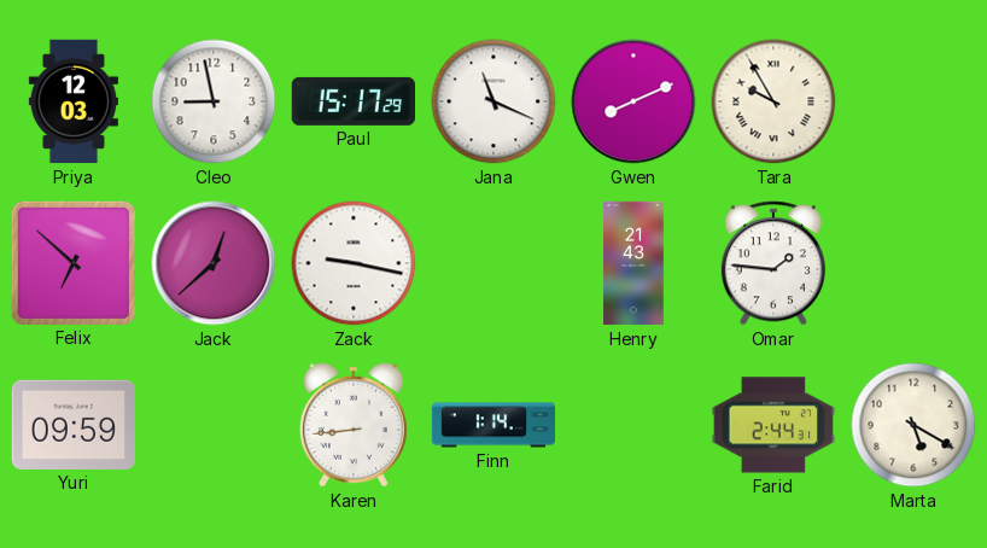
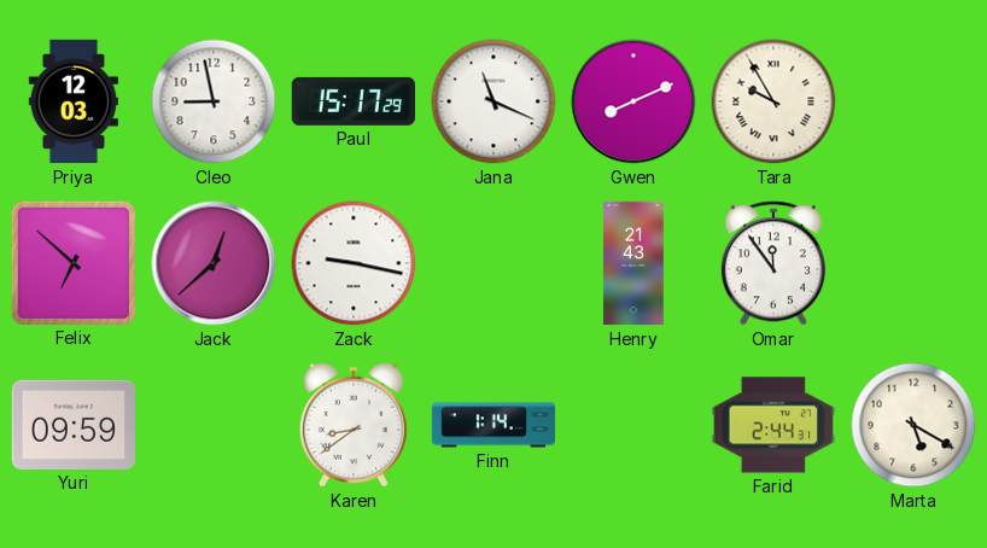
Omar: 1:46 -> 11:54 (773, 263)
Karen: 8:44 -> 8:39 (354, 425)
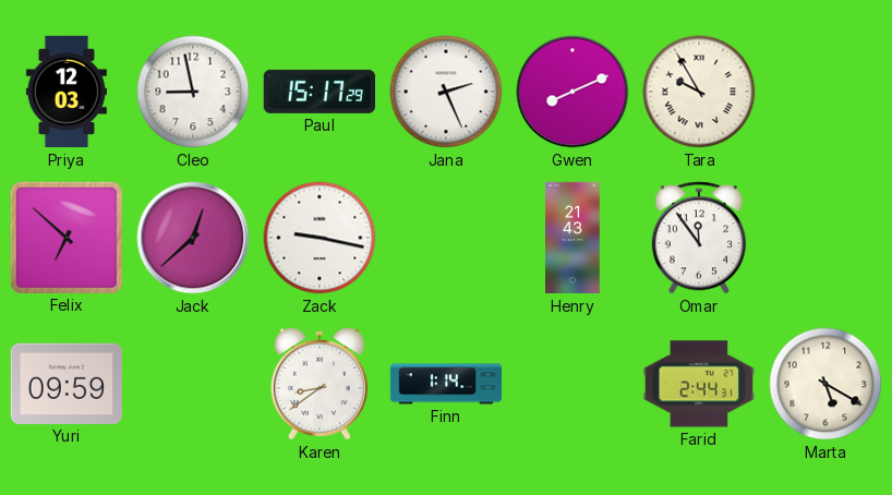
Jana: 11:19 -> 2:26 (446, 92)
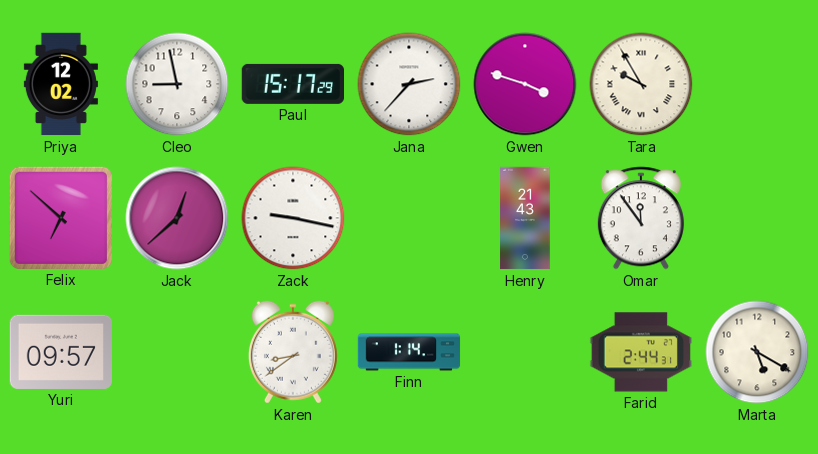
Priya: 12:03 -> 12:02 (61, 84)
Jana: 2:26 -> 2:37 (409, 84)
Gwen: 8:11 -> 3:48 (525, 84)
Yuri: 09:59 -> 09:57 (60, 352)
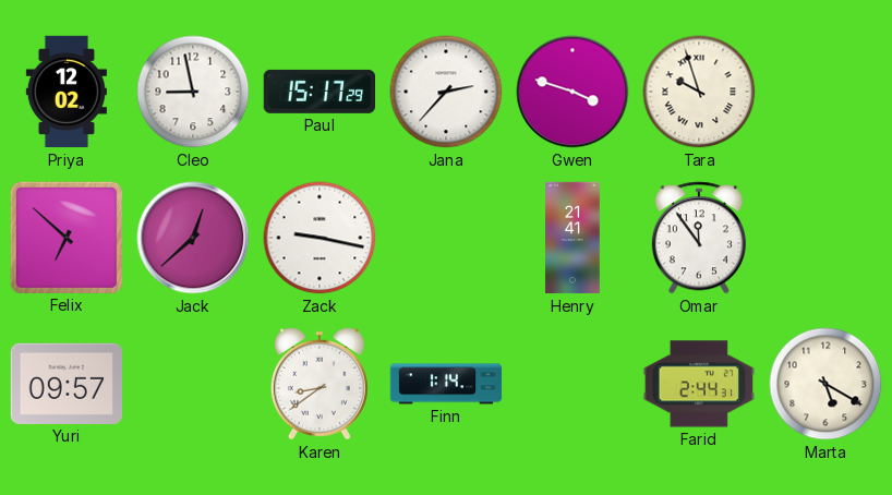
Tara: 9:55 -> 9:57 (699, 92)
Henry: 21:43 -> 21:41 (572, 238)
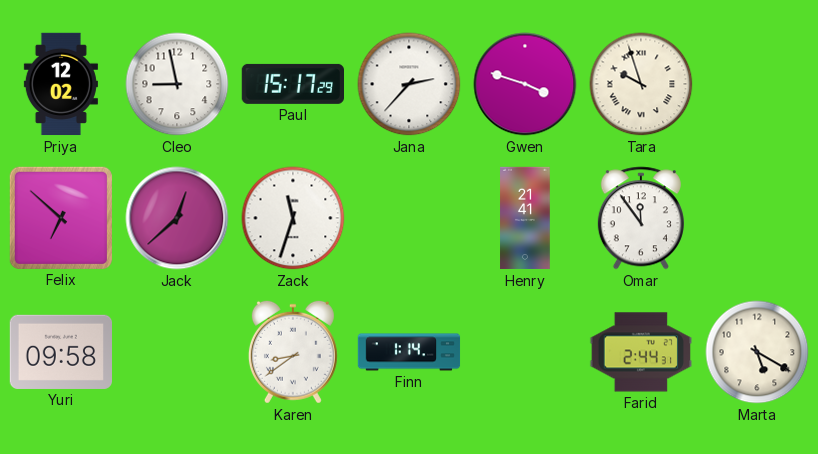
Zack: 9:17 -> 11:33 (293, 218)
Yuri: 09:57 -> 09:58 (60, 352)
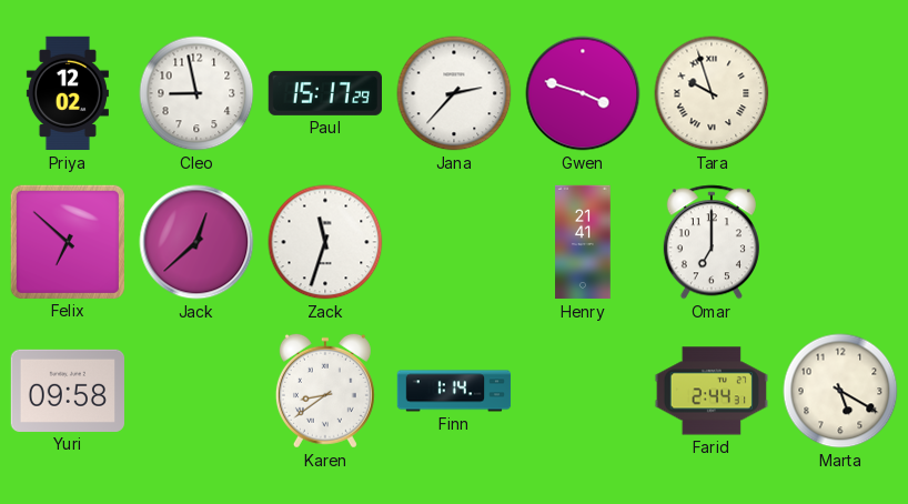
Omar: 11:54 -> 7:00 (712, 242)
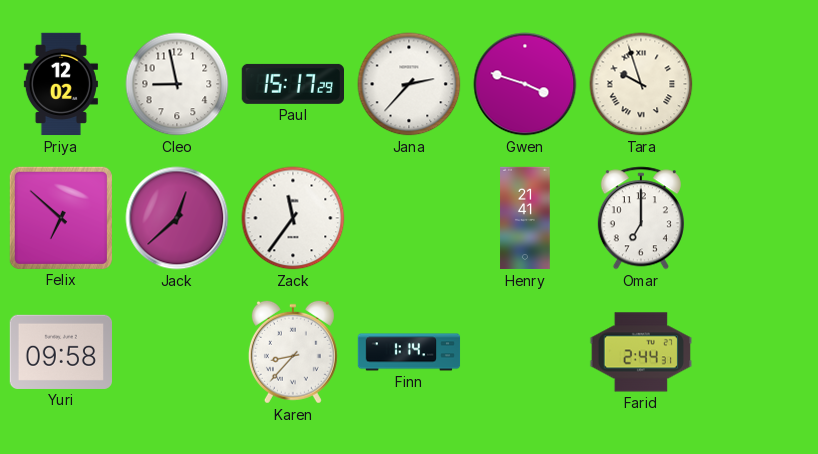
Zack: 11:33 -> 11:36 (293, 218)
Karen: 8:39 -> 8:37 (293, 352)
Marta: 5:20 -> none (840, 391)
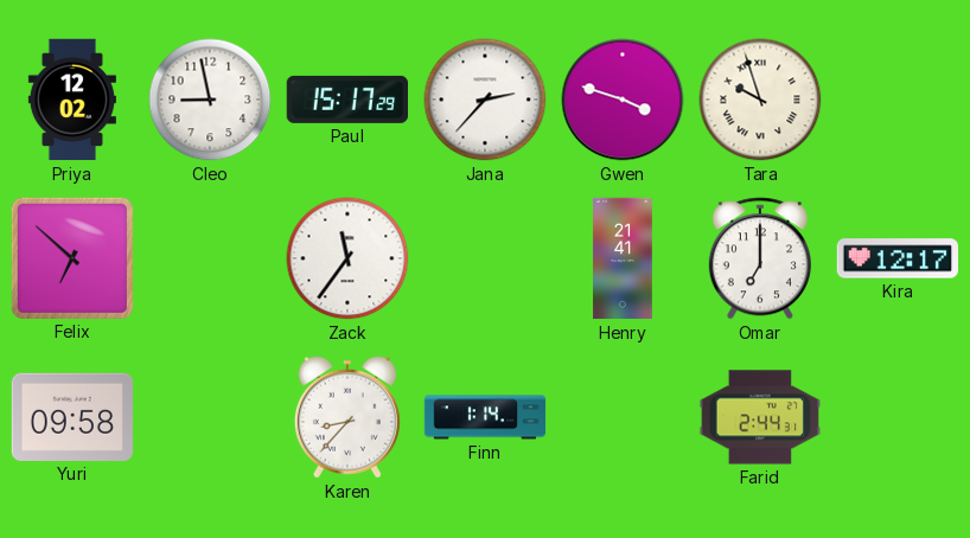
Jack: 12:38 -> none (177, 218)
Kira: none -> 12:17 (898, 258)
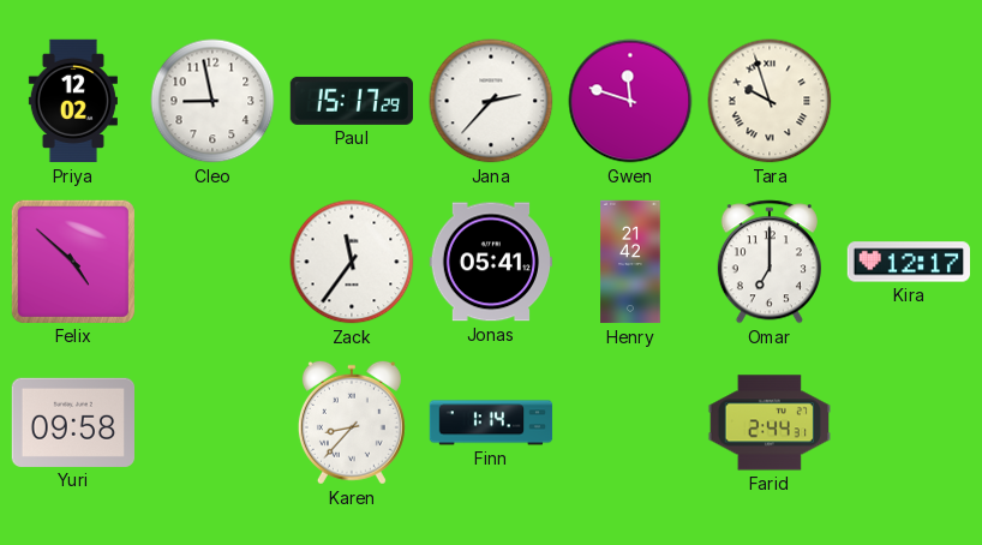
Gwen: 3:48 -> 11:48 (630, 101)
Felix: 6:52 -> 4:52 (73, 262)
Jonas: none -> 05:41 (490, 262)
Henry: 21:41 -> 21:42 (630, 262)
